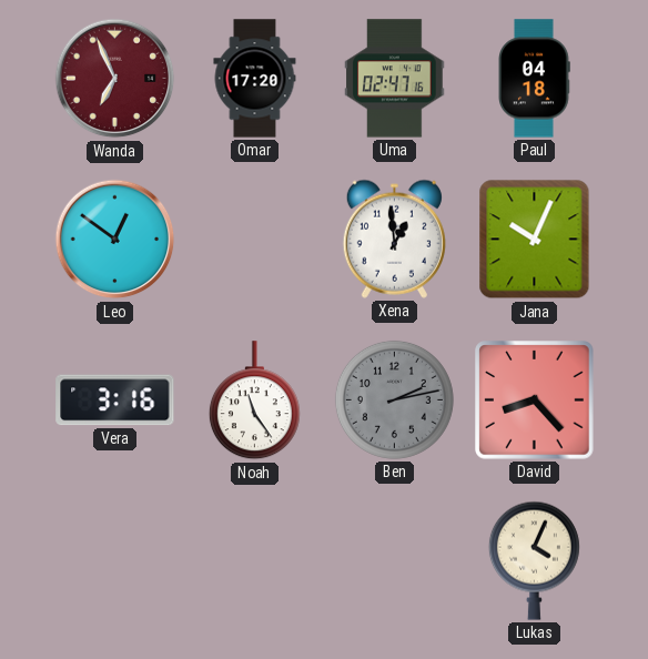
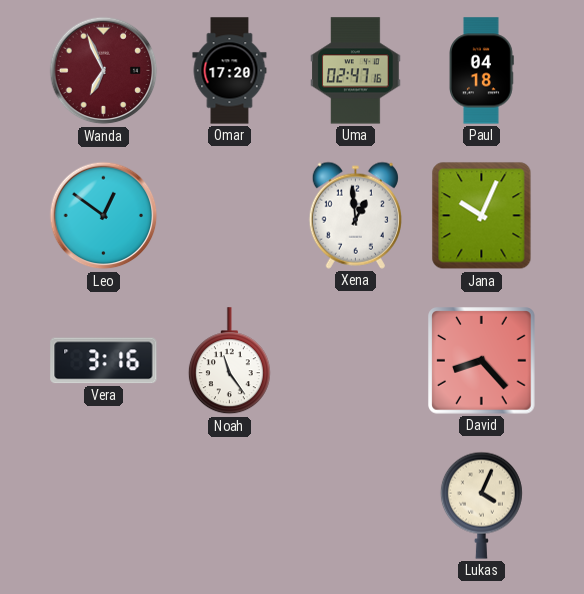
Ben: 2:13 -> none (394, 399)
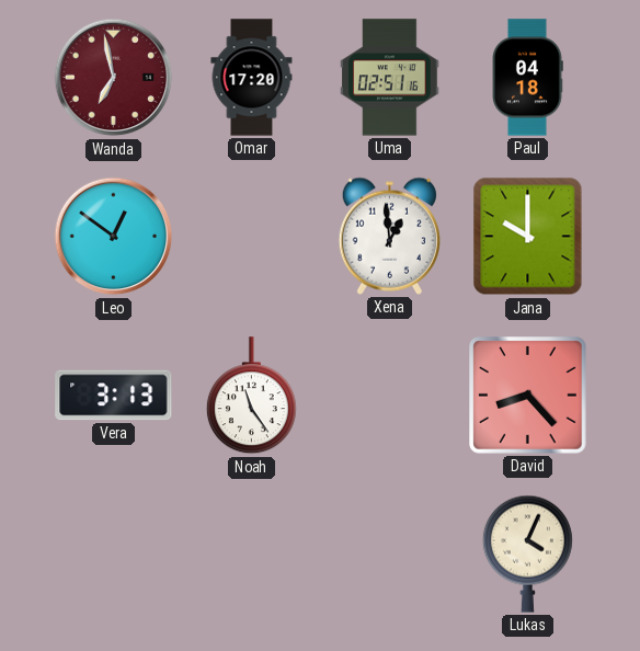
Wanda: 6:56 -> 6:58 (114, 78)
Uma: 02:47 -> 02:51 (390, 78)
Jana: 10:04 -> 10:00 (528, 237)
Vera: 3:16 -> 3:13 (114, 396)
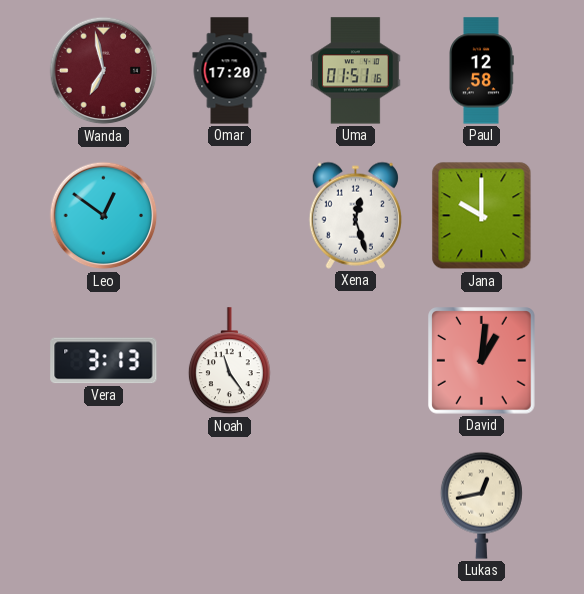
Uma: 02:51 -> 01:51 (356, 71)
Paul: 04:18 -> 12:58 (481, 71)
Xena: 12:59 -> 12:27 (355, 215)
David: 8:23 -> 1:01 (482, 361)
Lukas: 4:04 -> 12:43 (481, 505)
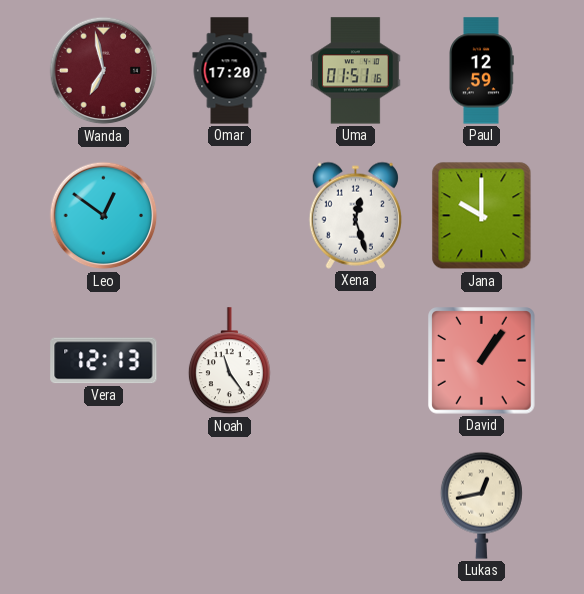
Paul: 12:58 -> 12:59 (481, 71)
Vera: 3:13 -> 12:13 (104, 361)
David: 1:01 -> 1:06 (482, 361)
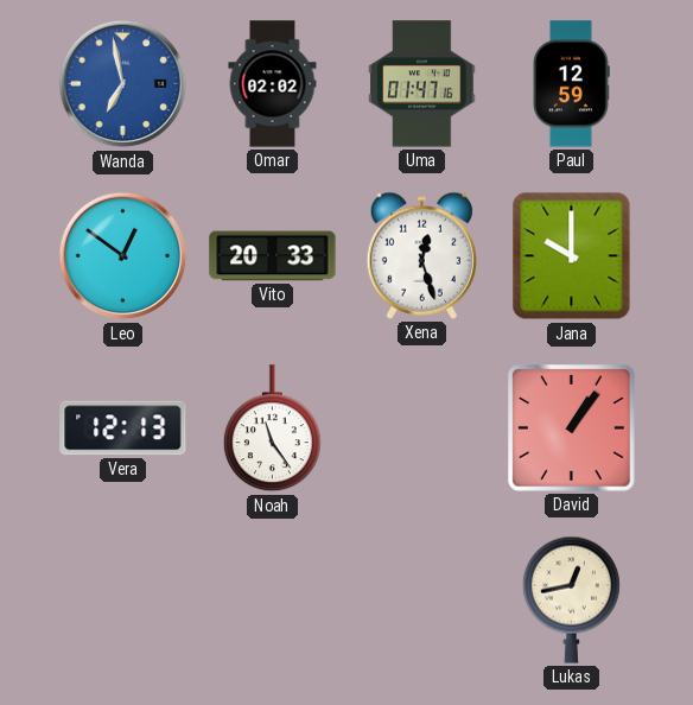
Wanda dial: burgundy -> blue (123, 84)
Omar: 17:20 -> 02:02 (273, 84)
Uma: 01:51 -> 01:47 (422, 84)
Vito: none -> 20:33 (273, 256)
